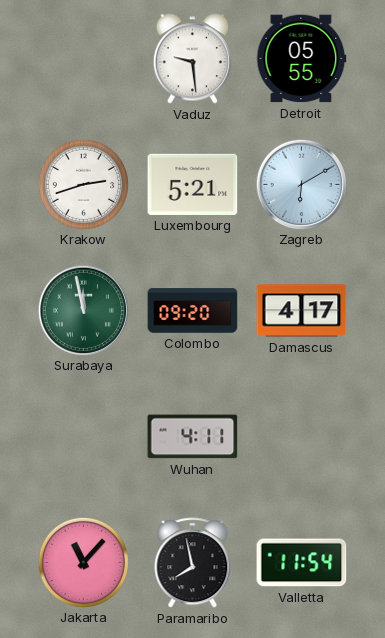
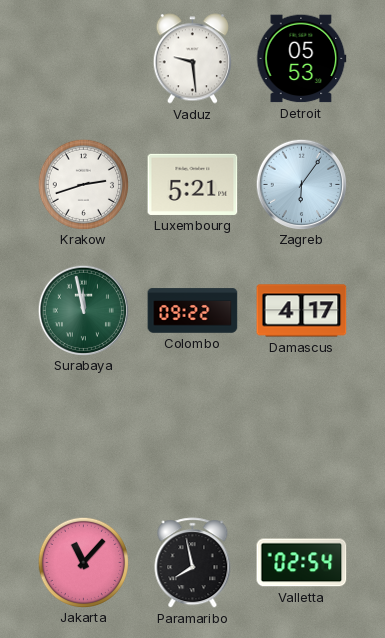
Detroit: 05:55 -> 05:53 (302, 59)
Zagreb: 6:10 -> 6:06 (301, 184)
Colombo: 09:20 -> 09:22 (193, 311)
Wuhan: 4:11 -> none (193, 437)
Valletta: 11:54 -> 02:54 (302, 563)
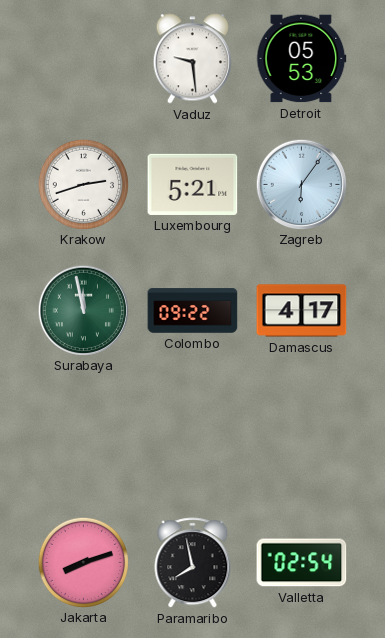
Jakarta: 11:07 -> 8:12 (83, 562)
